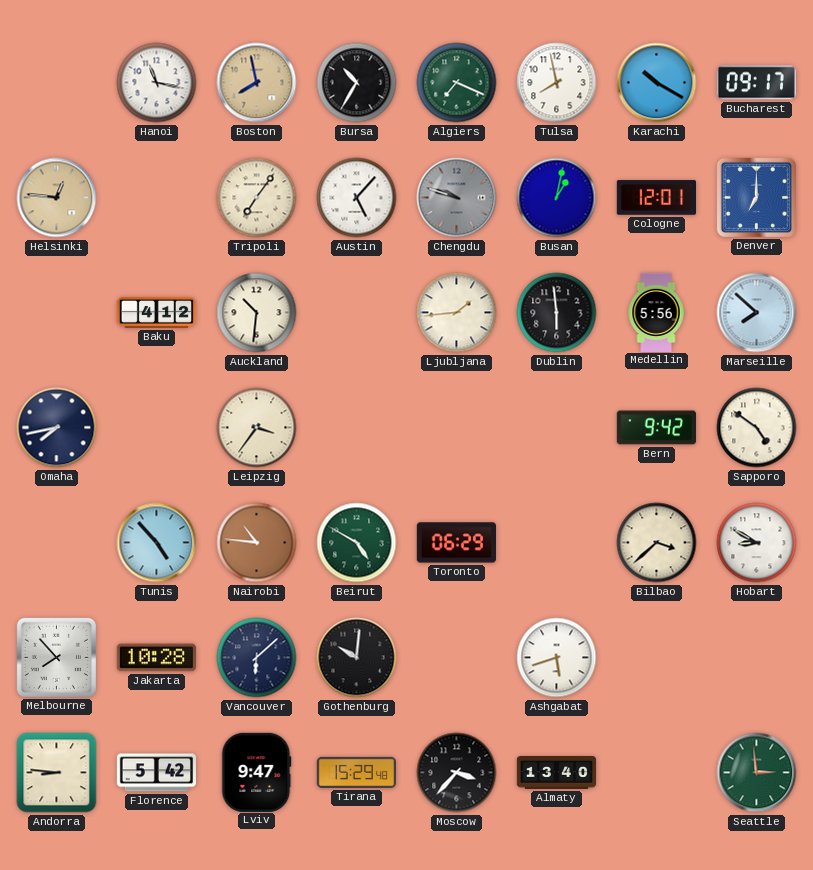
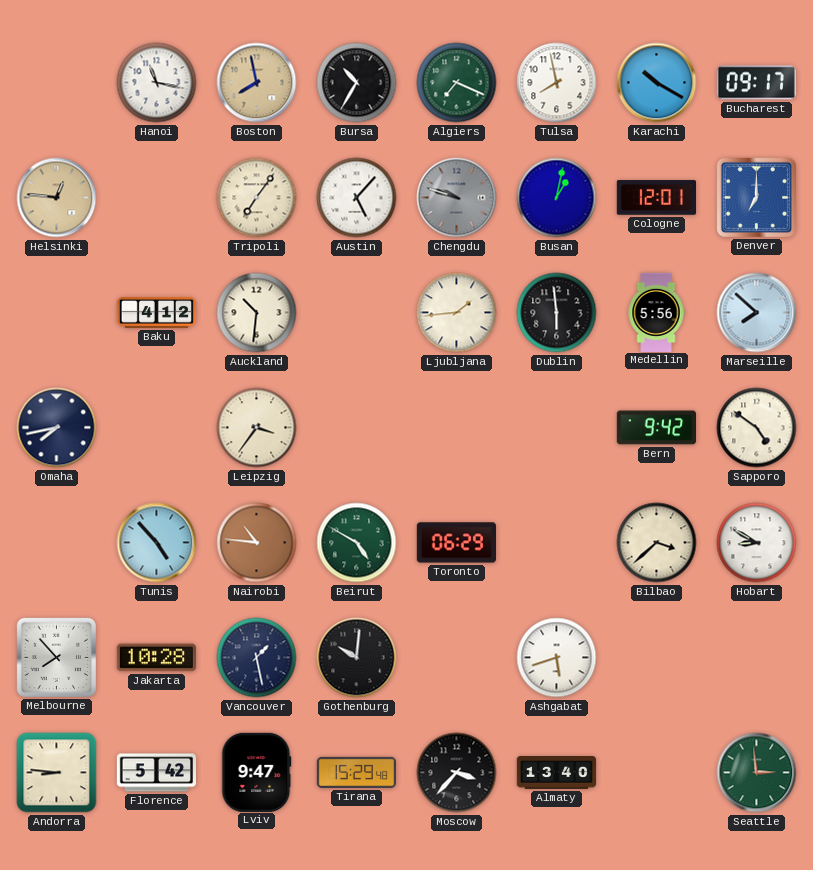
Vancouver: 6:08 -> 1:28 (257, 658)
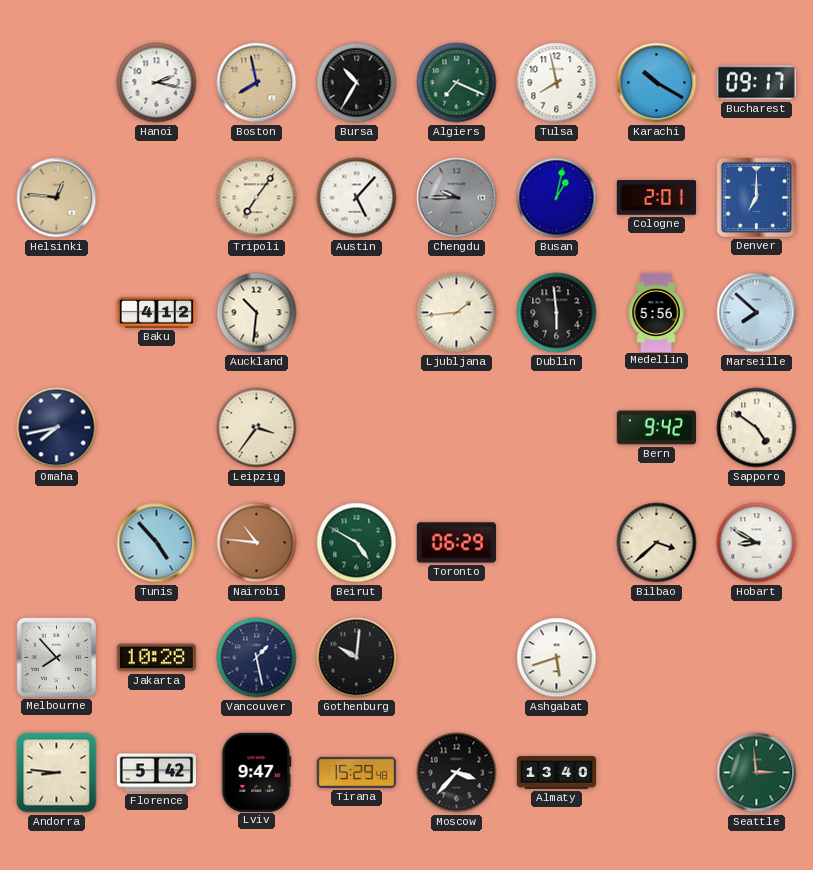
Hanoi: 11:17 -> 2:17 (157, 83)
Chengdu: 9:48 -> 9:45 (457, 198)
Cologne: 12:01 -> 2:01 (656, 198)
